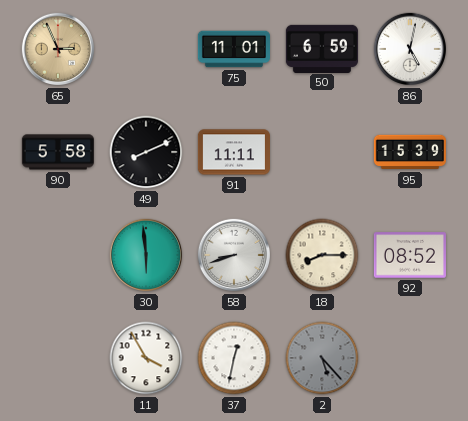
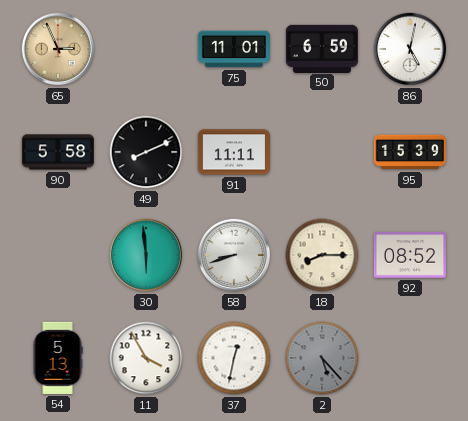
54: none -> 5:13 (58, 358)
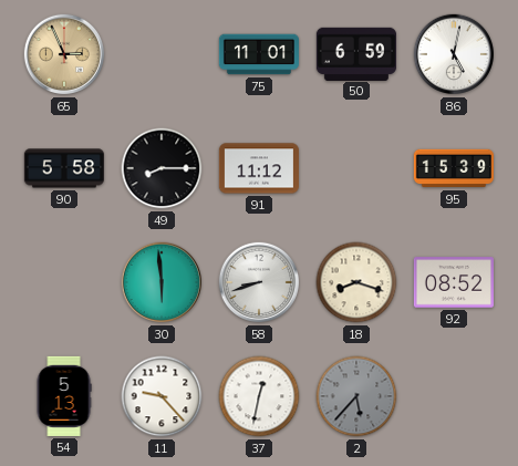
49: 8:11 -> 8:15 (162, 168)
91: 11:11 -> 11:12 (259, 168)
18: 8:15 -> 8:18 (356, 282)
11: 3:55 -> 9:23 (162, 396)
2: 5:23 -> 5:37 (356, 396)
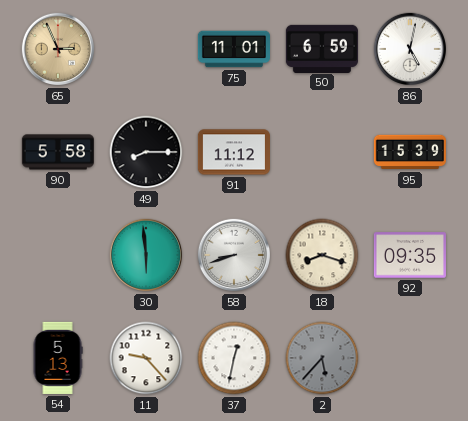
92: 08:52 -> 09:35 (410, 255)
